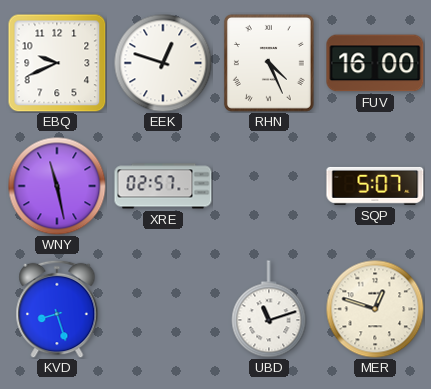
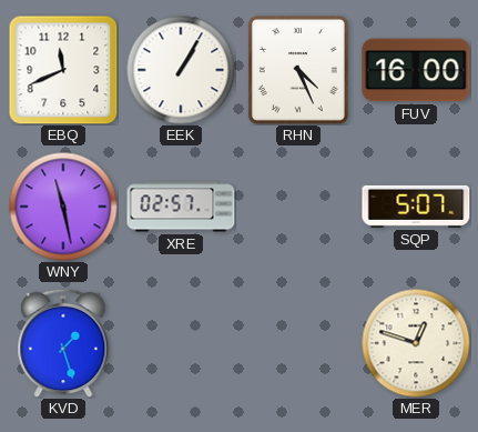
EBQ: 9:41 -> 11:41 (63, 70)
EEK: 12:48 -> 1:05 (181, 70)
KVD: 8:27 -> 1:27 (63, 343)
UBD: 11:12 -> none (269, 309)
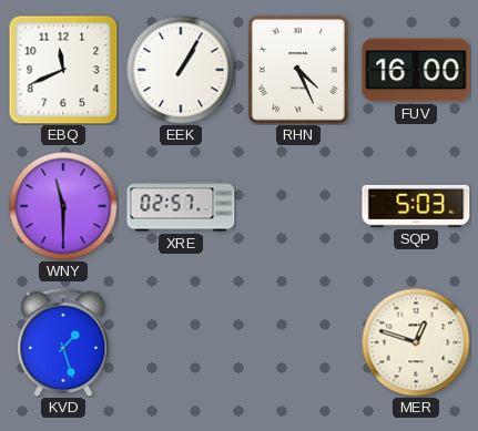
WNY: 11:28 -> 11:30 (63, 206)
SQP: 5:07 -> 5:03 (416, 206)
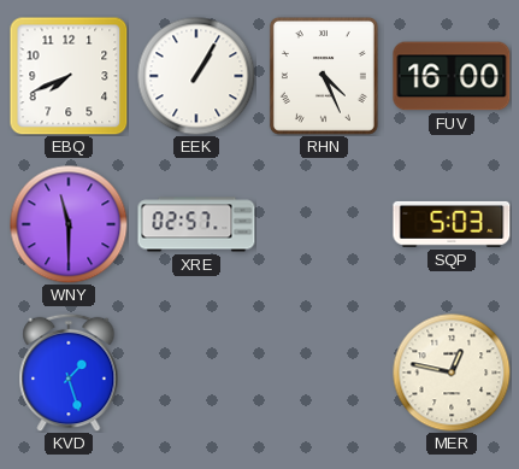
EBQ: 11:41 -> 7:41 (69, 76)
MER: 12:48 -> 12:47 (452, 373)
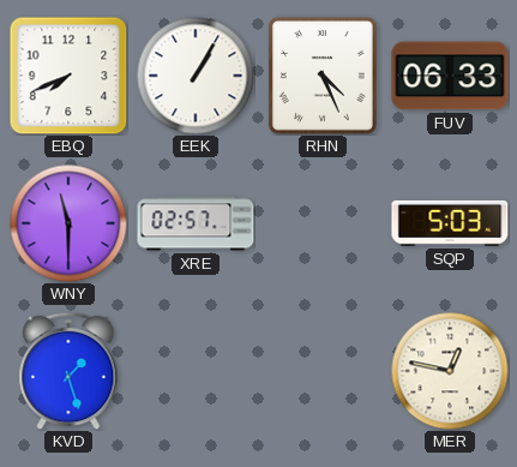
FUV: 16:00 -> 06:33 (450, 76)
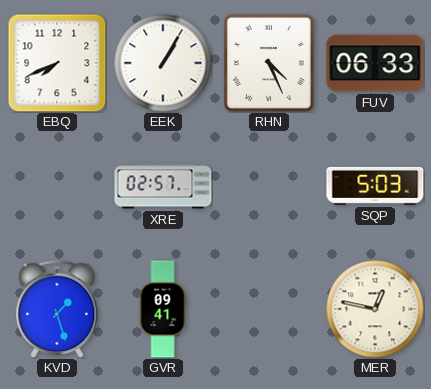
WNY: 11:30 -> none (68, 223)
GVR: none -> 09:41 (163, 309)
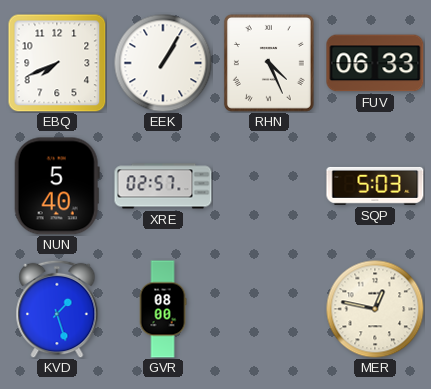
NUN: none -> 5:40 (57, 186)
GVR: 09:41 -> 08:00 (163, 309)
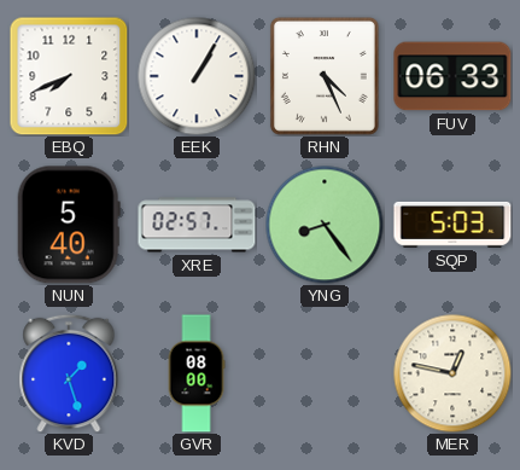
YNG: none -> 8:24 (325, 225)
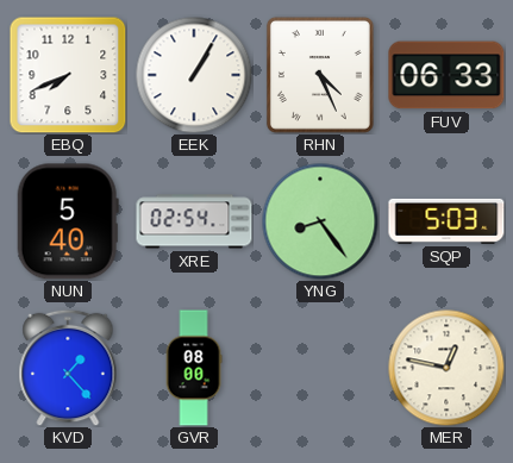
XRE: 02:57 -> 02:54 (194, 221)
KVD: 1:27 -> 1:23 (68, 368)
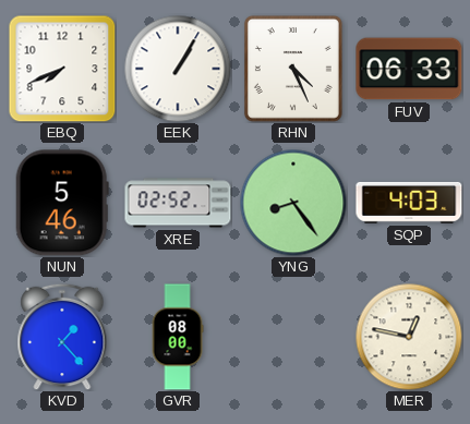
NUN: 5:40 -> 5:46 (62, 203)
XRE: 02:54 -> 02:52 (178, 203)
SQP: 5:03 -> 4:03 (409, 203)
